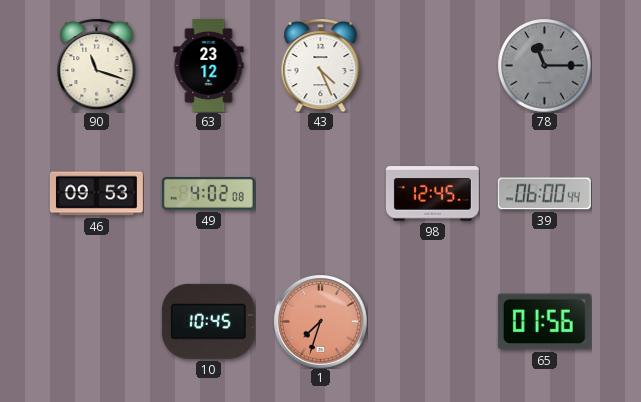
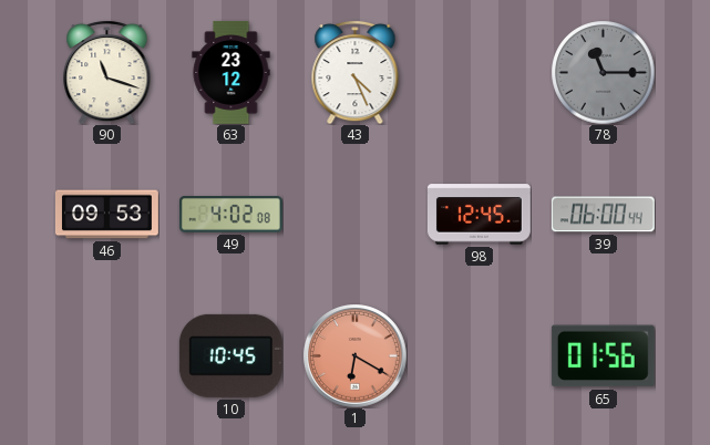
1: 7:33 -> 6:20 (354, 355)
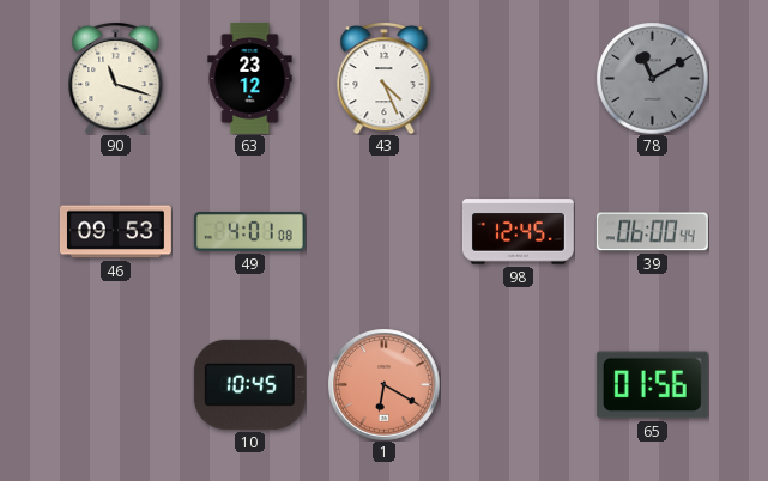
78: 11:15 -> 11:10 (652, 78)
49: 4:02 -> 4:01 (249, 232)
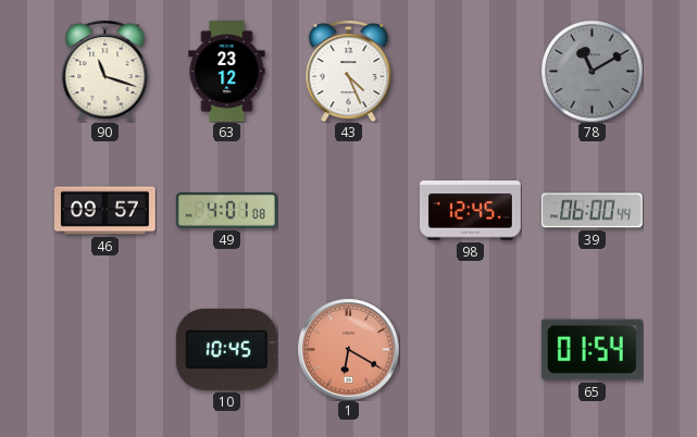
46: 09:53 -> 09:57 (104, 211)
65: 01:56 -> 01:54 (592, 350)
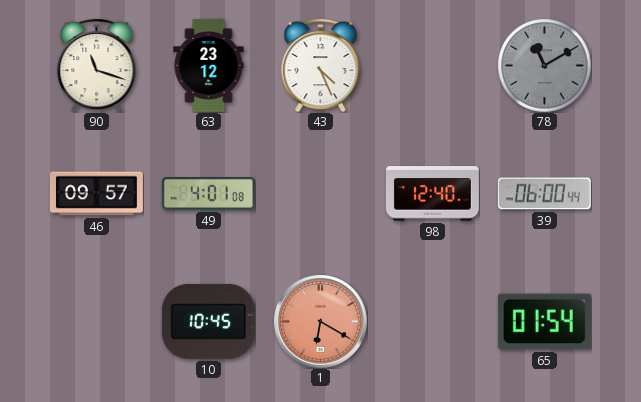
98: 12:45 -> 12:40 (432, 194)
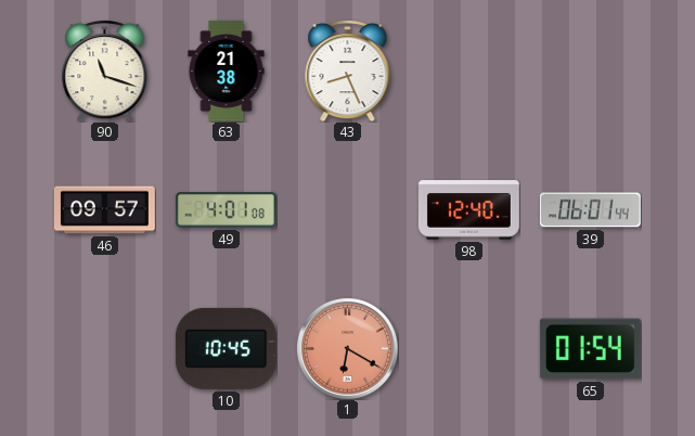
63: 23:12 -> 21:38 (227, 70)
43: 4:26 -> 8:26 (348, 70)
78: 11:10 -> none (544, 65)
39: 06:00 -> 06:01 (590, 210)
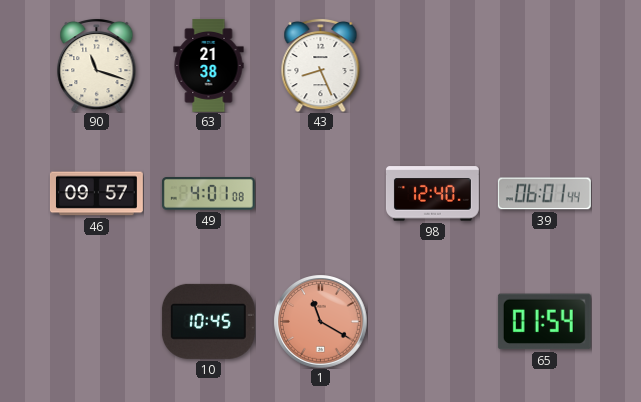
1: 6:20 -> 11:20 (320, 321)
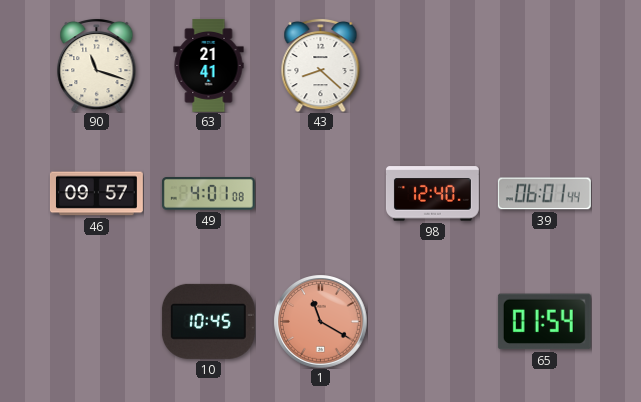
63: 21:38 -> 21:41 (209, 65)
43: 8:26 -> 8:22 (321, 65)
